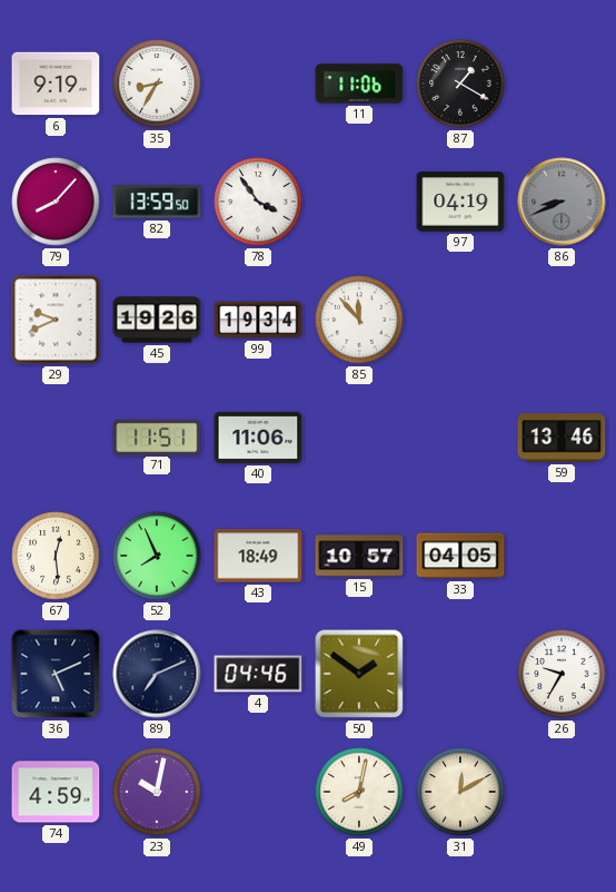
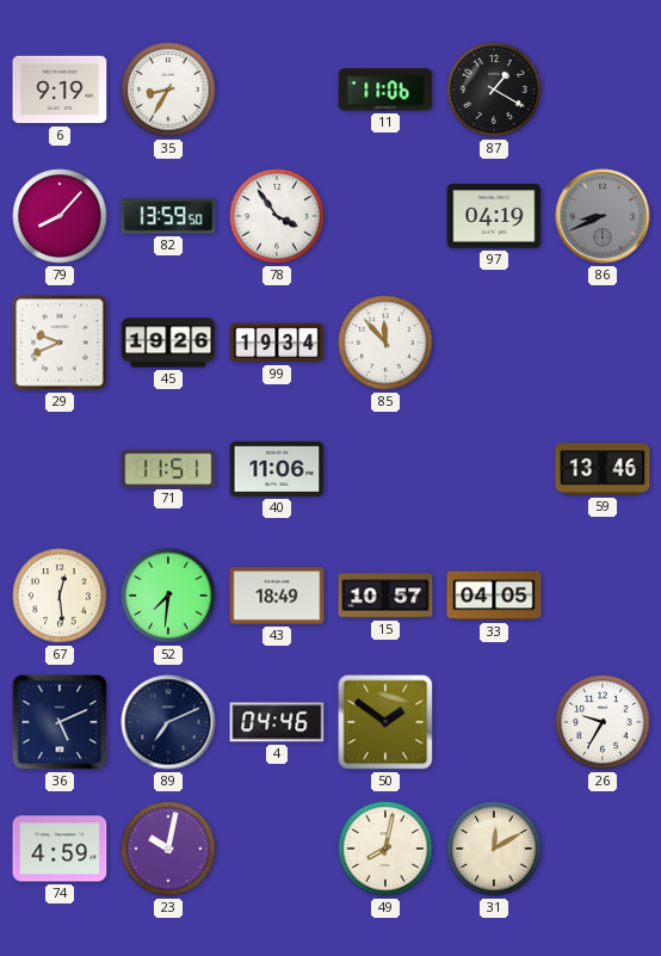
52: 7:56 -> 7:31 (168, 596)
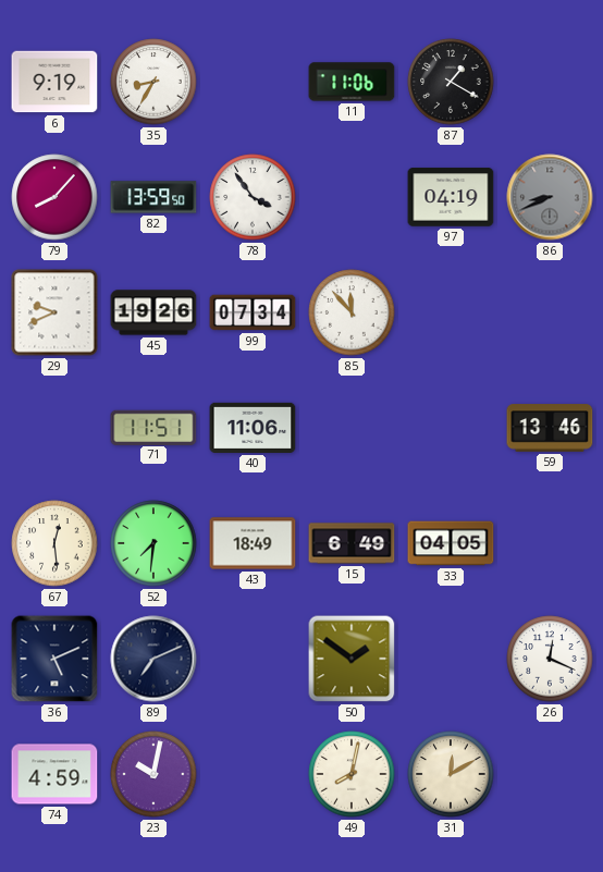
99: 19:34 -> 07:34 (253, 312)
15: 10:57 -> 6:49 (352, 543)
4: 04:46 -> none (277, 722)
26: 9:35 -> 12:19 (550, 659)
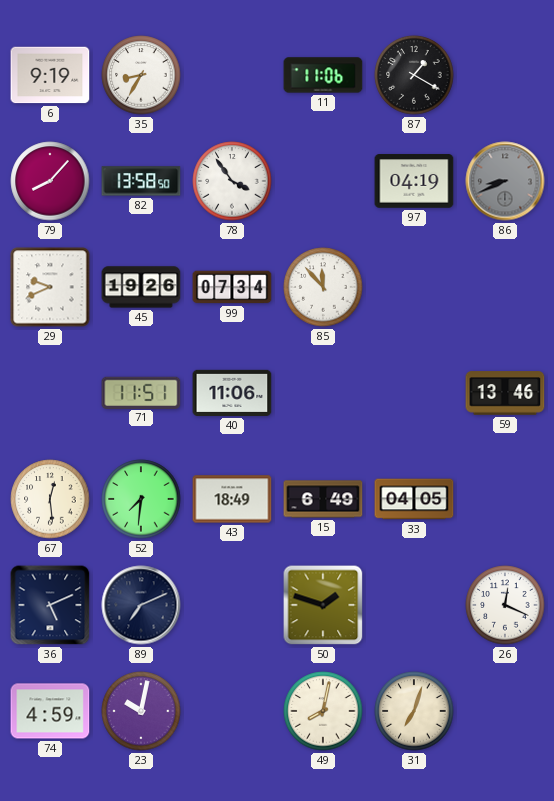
82: 13:59 -> 13:58 (141, 181)
50: 1:51 -> 1:48 (323, 605)
31: 12:10 -> 7:03 (414, 711)
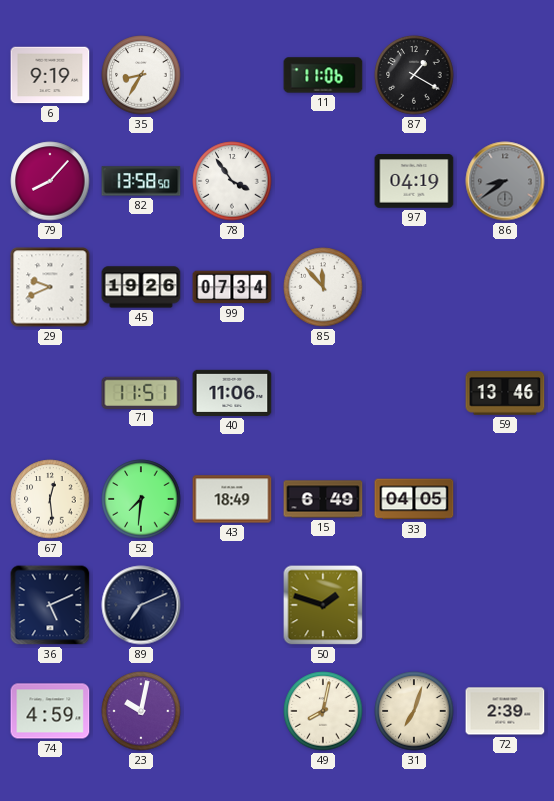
86: 8:41 -> 8:39 (505, 181)
26: 12:19 -> none (505, 605)
72: none -> 2:39 (505, 711)
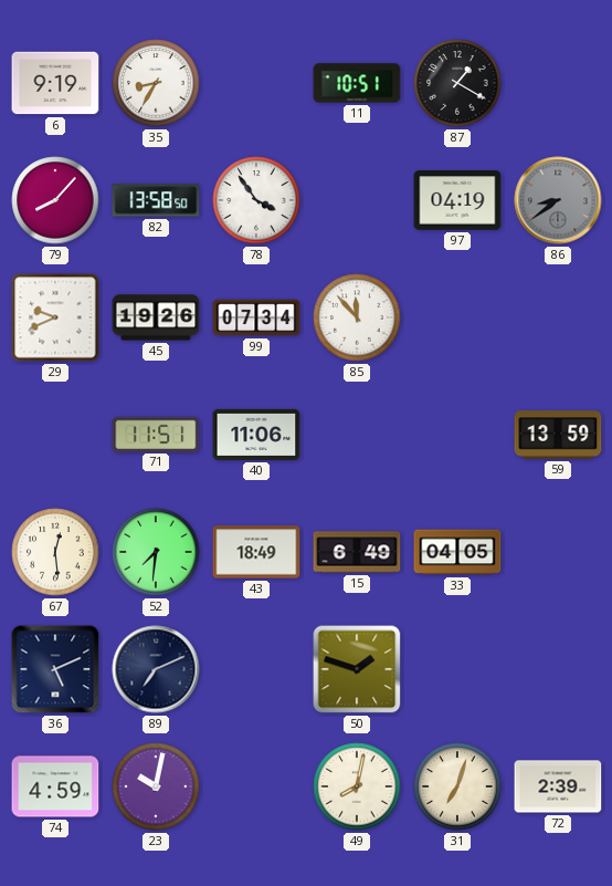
11: 11:06 -> 10:51 (357, 83)
59: 13:46 -> 13:59 (558, 435)
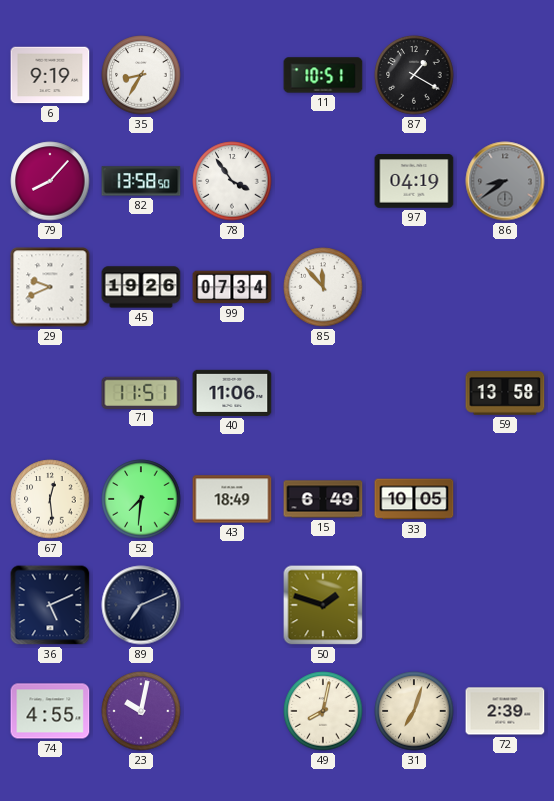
59: 13:59 -> 13:58 (505, 393)
33: 04:05 -> 10:05 (414, 499)
74: 4:59 -> 4:55 (50, 711)
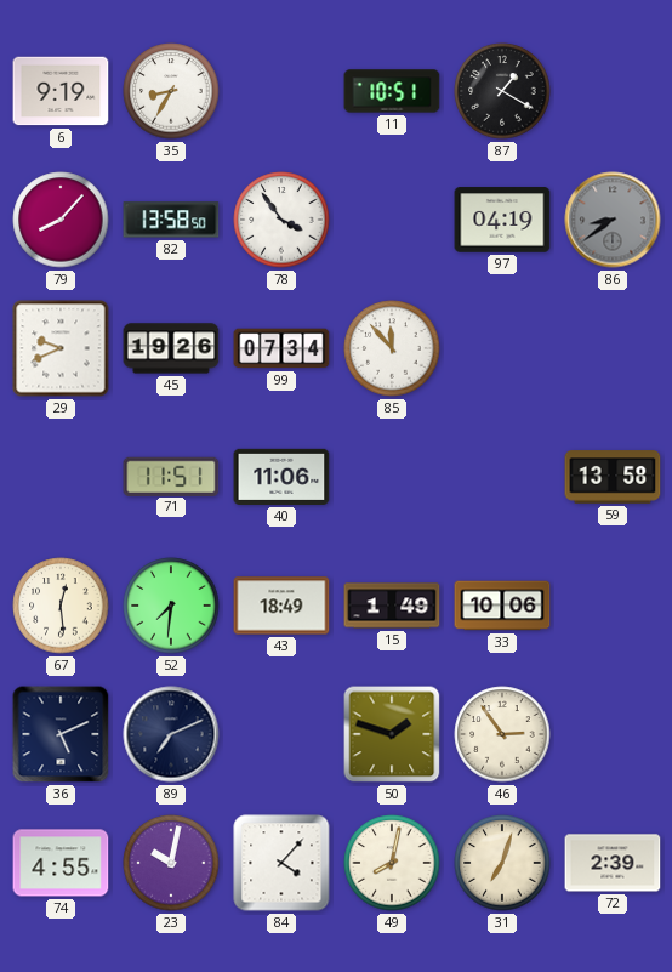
15: 6:49 -> 1:49 (392, 606)
33: 10:05 -> 10:06 (502, 606)
46: none -> 2:54 (502, 734)
84: none -> 4:07 (281, 863)
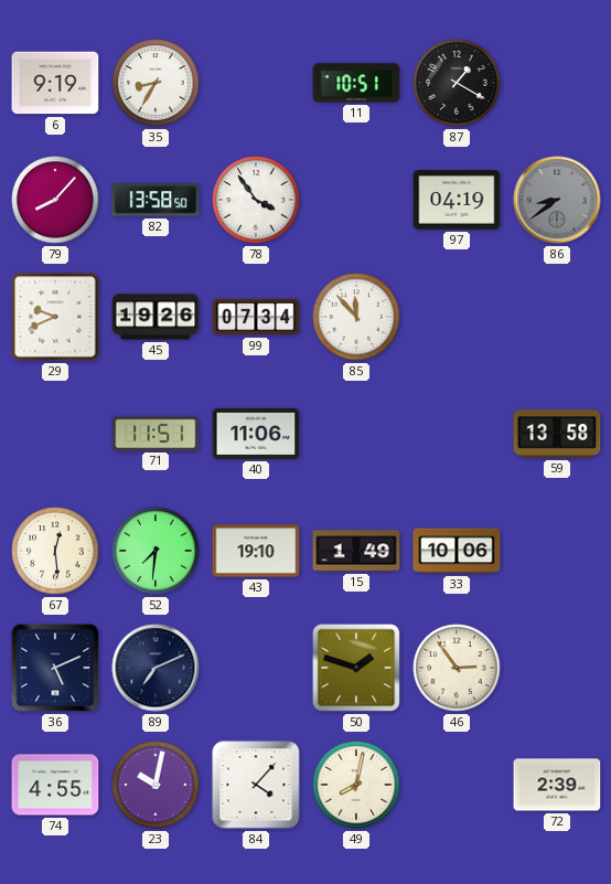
43: 18:49 -> 19:10 (256, 551)
31: 7:03 -> none (502, 863)
